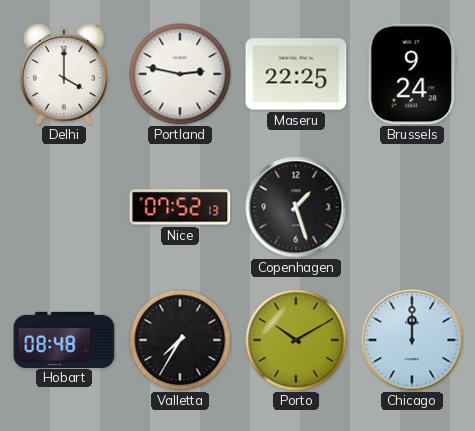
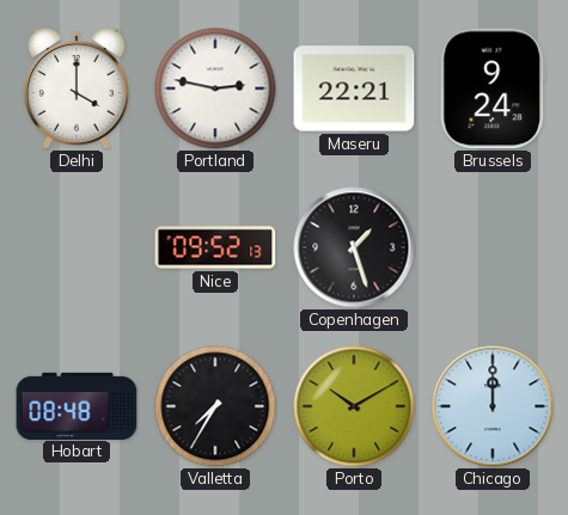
Maseru: 22:25 -> 22:21 (354, 88)
Nice: 07:52 -> 09:52 (215, 247)
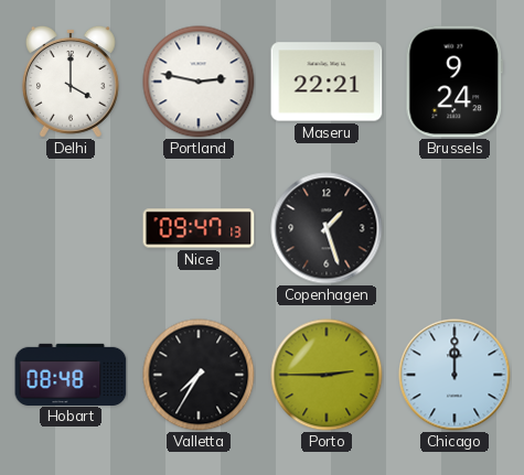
Nice: 09:52 -> 09:47 (199, 228)
Porto: 10:10 -> 2:45 (327, 375)
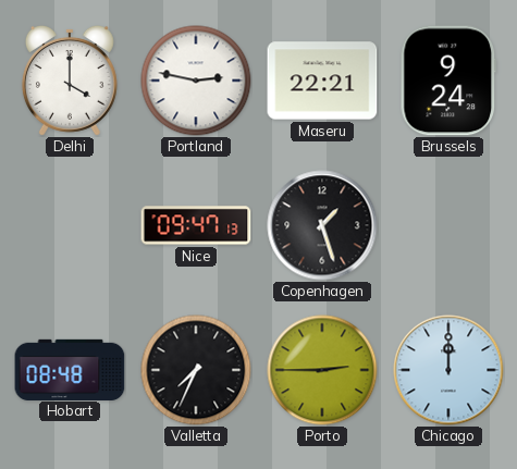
Valletta: 7:35 -> 7:34 (196, 370)
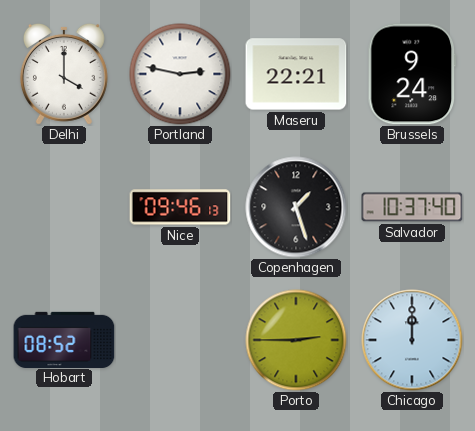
Nice: 09:47 -> 09:46 (180, 207)
Salvador: none -> 10:37 (412, 207)
Hobart: 08:48 -> 08:52 (64, 339)
Valletta: 7:34 -> none (196, 370)
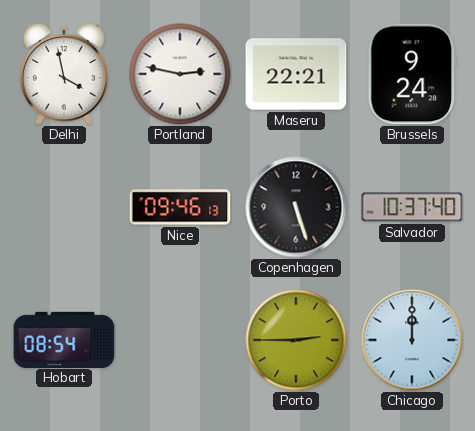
Delhi: 4:00 -> 3:58 (64, 74)
Copenhagen: 1:27 -> 5:27 (296, 207)
Hobart: 08:52 -> 08:54 (64, 339)
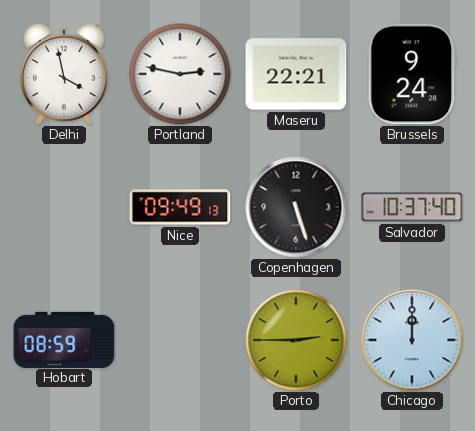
Nice: 09:46 -> 09:49 (180, 207)
Hobart: 08:54 -> 08:59 (64, 339)
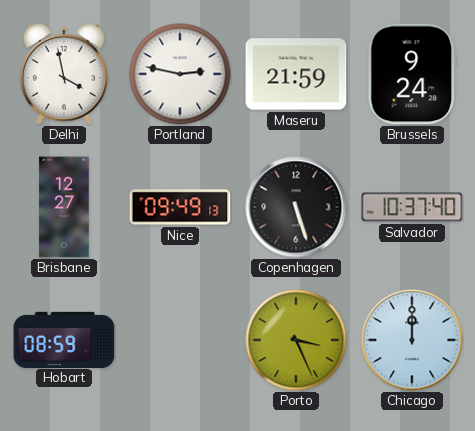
Maseru: 22:21 -> 21:59 (296, 74)
Brisbane: none -> 12:27 (64, 207)
Porto: 2:45 -> 3:26 (296, 340)
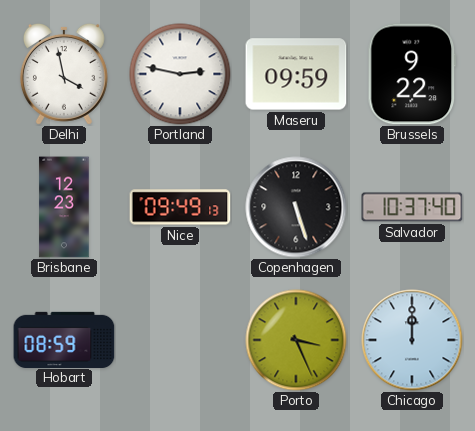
Maseru: 21:59 -> 09:59 (296, 74)
Brussels: 9:24 -> 9:22 (411, 74)
Brisbane: 12:27 -> 12:23 (64, 207)
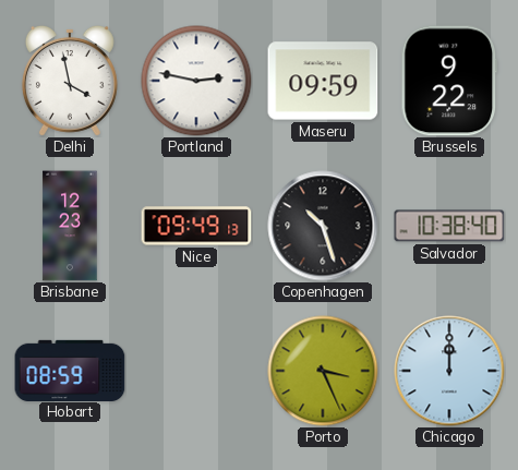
Copenhagen: 5:27 -> 10:27 (323, 226)
Salvador: 10:37 -> 10:38 (449, 226)
